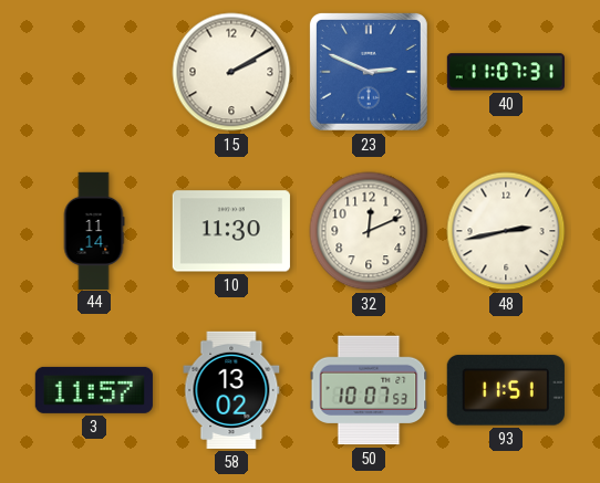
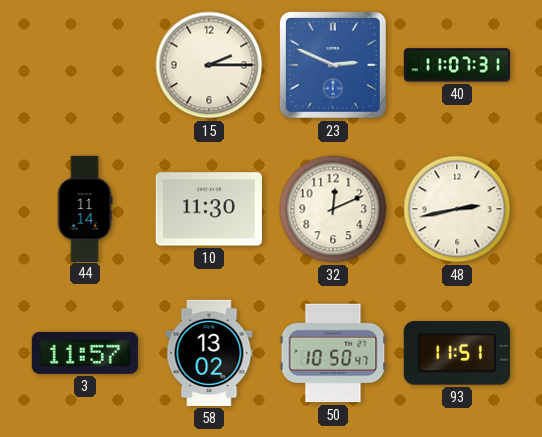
15: 2:10 -> 2:15 (209, 65)
50: 10:07 -> 10:50 (333, 353)
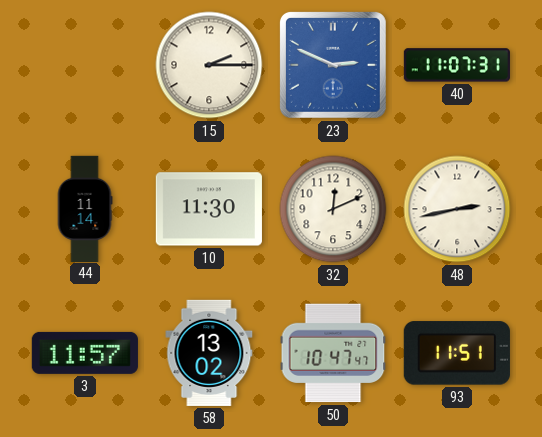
50: 10:50 -> 10:47 (333, 353)
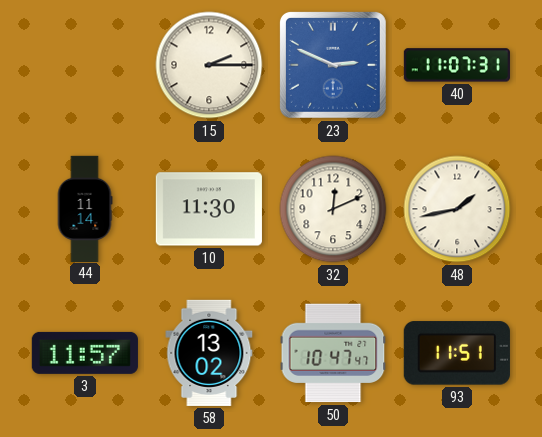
48: 2:43 -> 1:43 (457, 209)
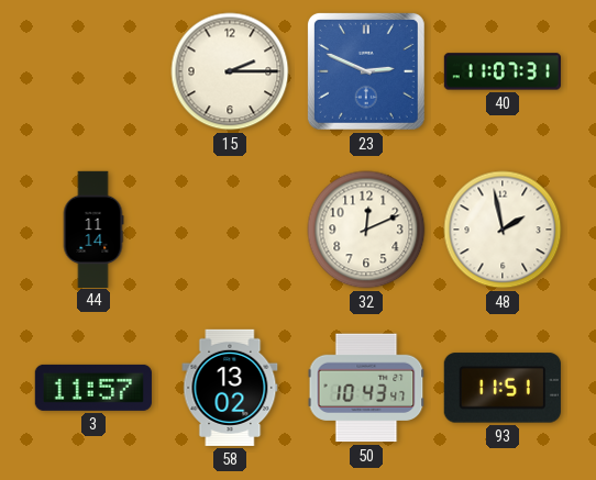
10: 11:30 -> none (209, 209)
48: 1:43 -> 1:58 (503, 230)
50: 10:47 -> 10:43 (366, 388)
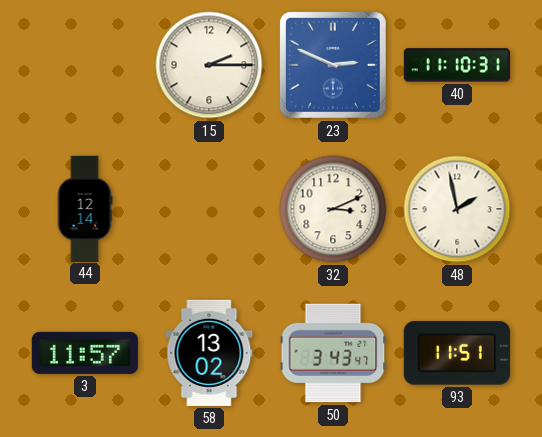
40: 11:07 -> 11:10 (457, 65)
44: 11:14 -> 12:14 (85, 208)
32: 12:11 -> 3:11 (333, 209)
50: 10:43 -> 3:43 (333, 353)
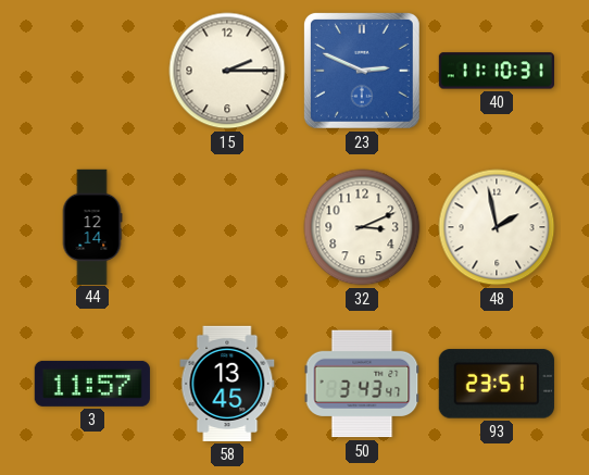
58: 13:02 -> 13:45 (227, 384)
93: 11:51 -> 23:51 (497, 384)
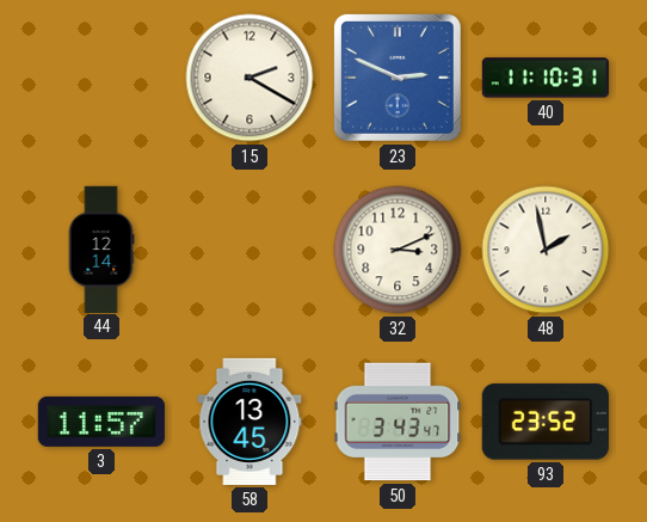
15: 2:15 -> 2:20 (249, 78)
93: 23:51 -> 23:52 (546, 422)
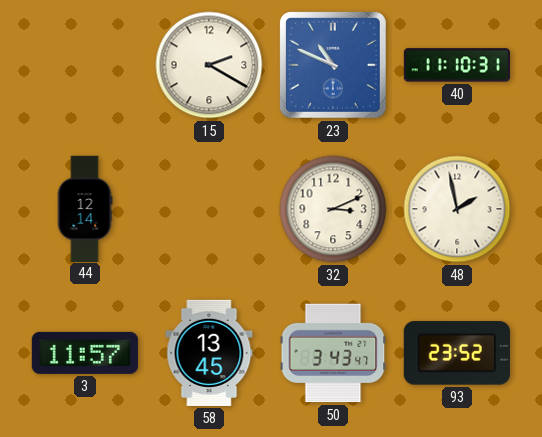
23: 2:49 -> 10:49 (333, 65)
